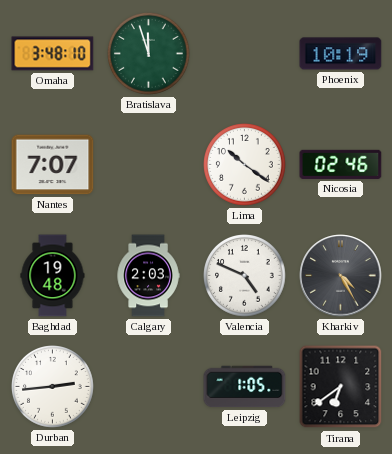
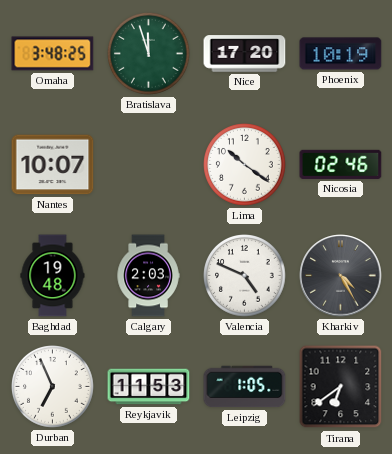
Omaha: 3:48:10 -> 3:48:25 (53, 54)
Nice: none -> 17:20 (245, 54)
Nantes: 7:07 -> 10:07 (53, 165)
Durban: 2:44 -> 6:56 (53, 387)
Reykjavik: none -> 11:53 (149, 387)
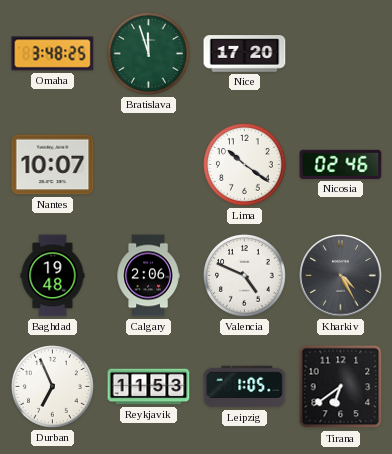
Phoenix: 10:19 -> none (341, 54)
Calgary: 2:03 -> 2:06 (148, 276)
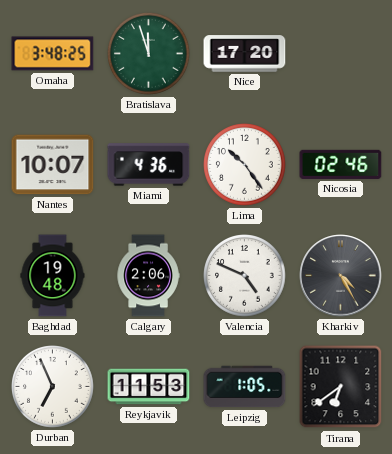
Miami: none -> 4:36 (149, 165)
Lima: 10:21 -> 10:24 (245, 165)
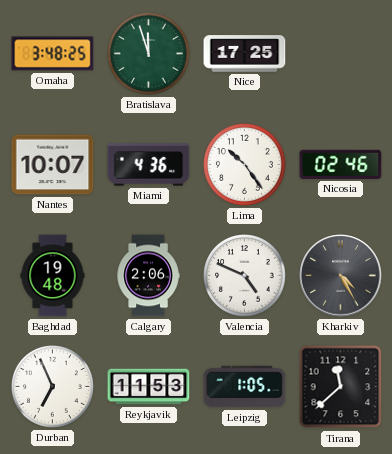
Nice: 17:20 -> 17:25 (245, 54)
Tirana: 6:39 -> 11:38 (341, 387)
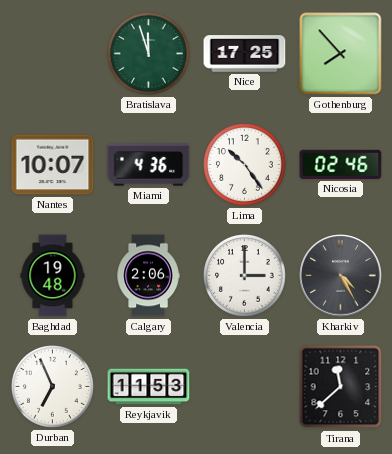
Omaha: 3:48 -> none (53, 54)
Gothenburg: none -> 7:53 (341, 54)
Valencia: 4:49 -> 3:00 (245, 276)
Leipzig: 1:05 -> none (245, 387)
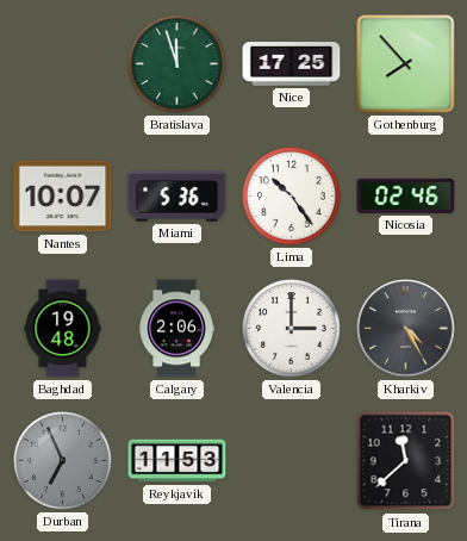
Miami: 4:36 -> 5:36 (178, 197)
Durban dial: white -> grey (63, 461)
